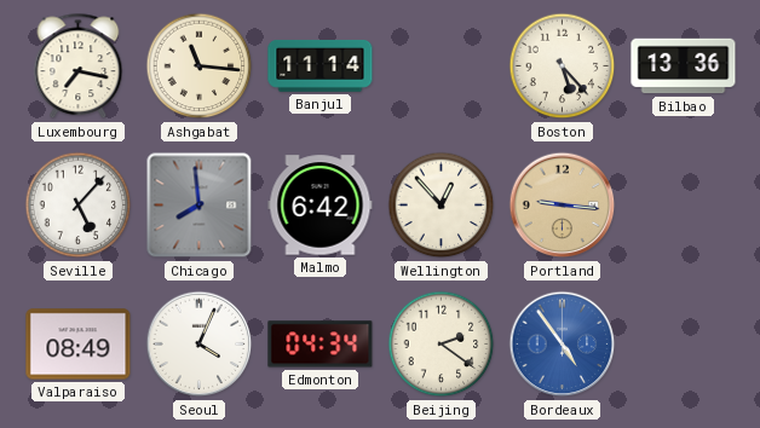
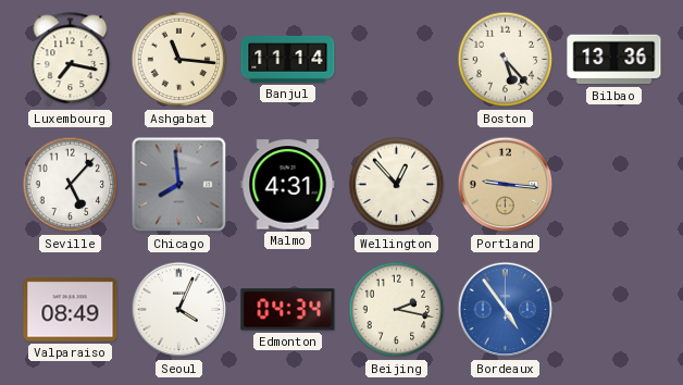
Malmo: 6:42 -> 4:31 (288, 185)
Beijing: 2:21 -> 2:17 (397, 310)
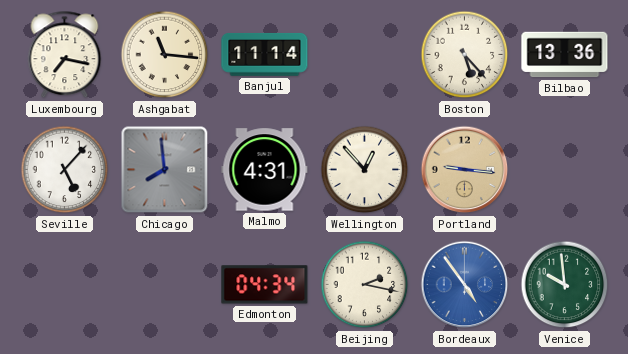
Valparaiso: 08:49 -> none (71, 310)
Seoul: 4:04 -> none (179, 310)
Venice: none -> 9:59 (565, 285)
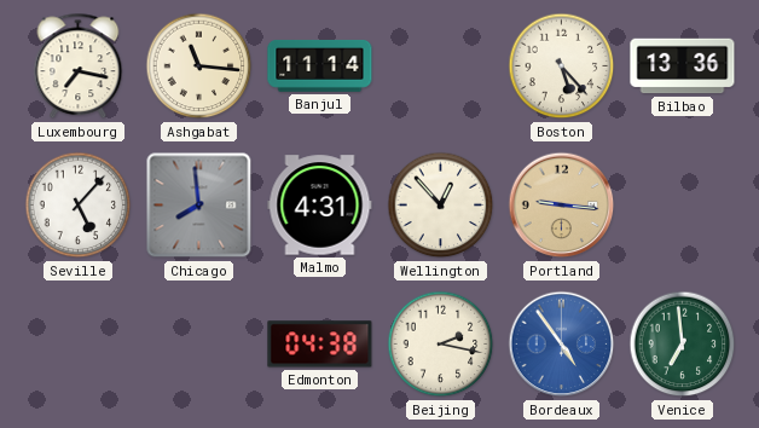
Edmonton: 04:34 -> 04:38 (320, 345)
Venice: 9:59 -> 6:59 (683, 345)
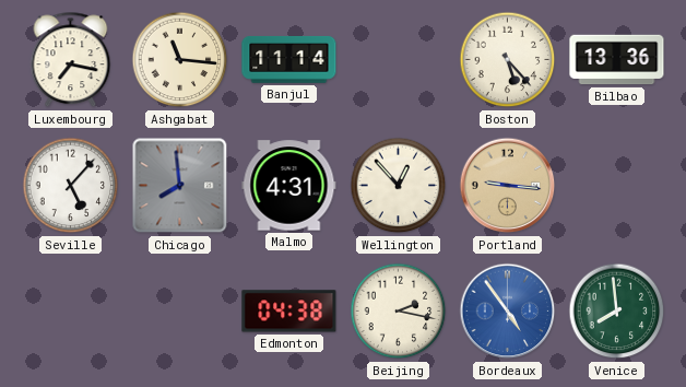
Venice: 6:59 -> 7:59 (617, 312)
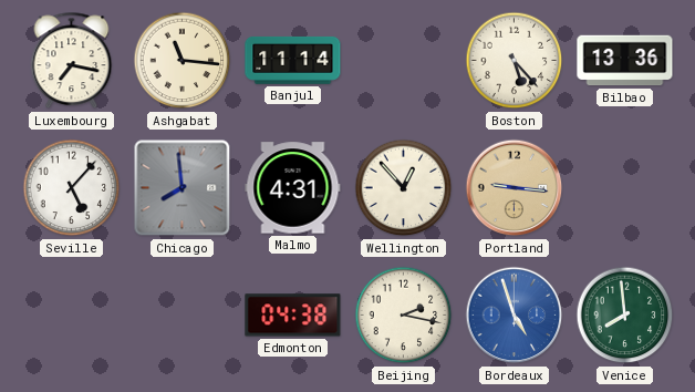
Bordeaux: 4:54 -> 4:57 (515, 316)
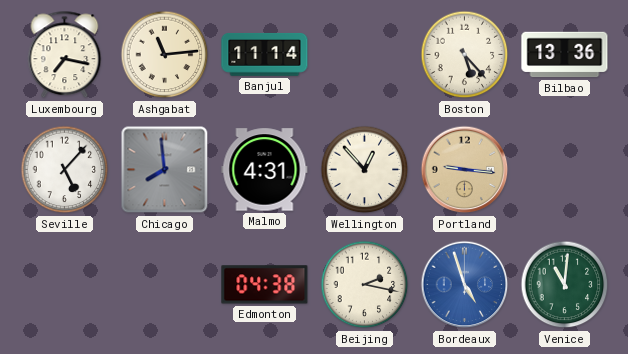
Ashgabat: 11:16 -> 11:14 (165, 55)
Venice: 7:59 -> 11:01 (565, 285)
